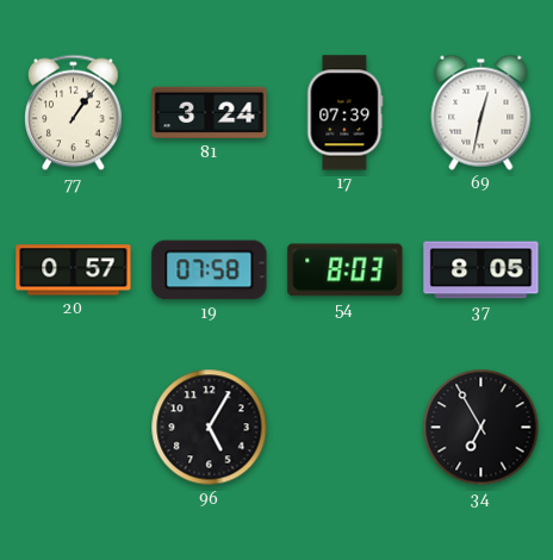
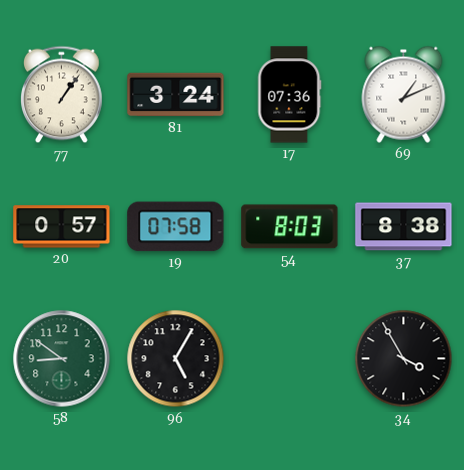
17: 07:39 -> 07:36 (290, 95)
69: 12:32 -> 1:11 (404, 94)
37: 8:05 -> 8:38 (404, 227)
58: none -> 8:51 (62, 359)
34: 6:55 -> 3:55 (404, 359)
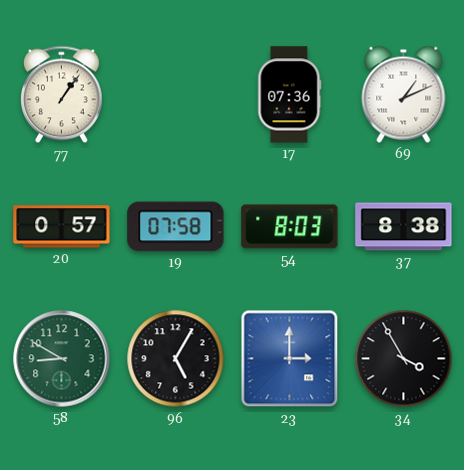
81: 3:24 -> none (176, 95)
58: 8:51 -> 8:50 (62, 359)
23: none -> 3:00 (290, 359)
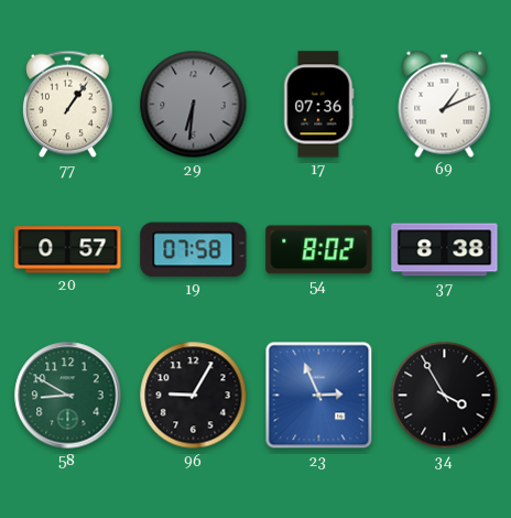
29: none -> 6:31 (194, 105)
54: 8:03 -> 8:02 (319, 250)
96: 5:05 -> 9:05 (194, 396)
23: 3:00 -> 2:56 (319, 396)
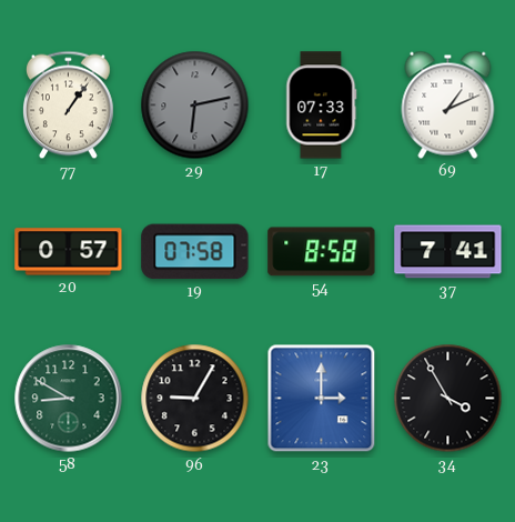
29: 6:31 -> 6:13 (195, 106)
17: 07:36 -> 07:33 (322, 106)
54: 8:02 -> 8:58 (322, 252)
37: 8:38 -> 7:41 (448, 252)
23: 2:56 -> 3:00 (322, 399)
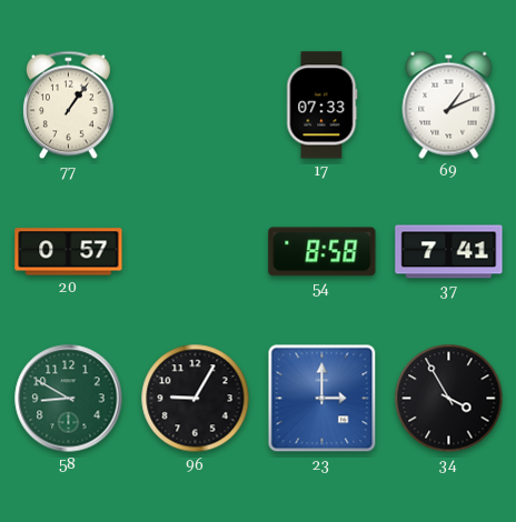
29: 6:13 -> none (195, 106)
19: 07:58 -> none (195, 252)
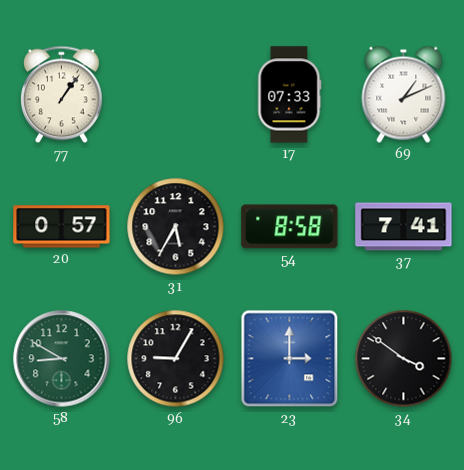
31: none -> 5:35 (176, 227)
34: 3:55 -> 3:51 (404, 359)
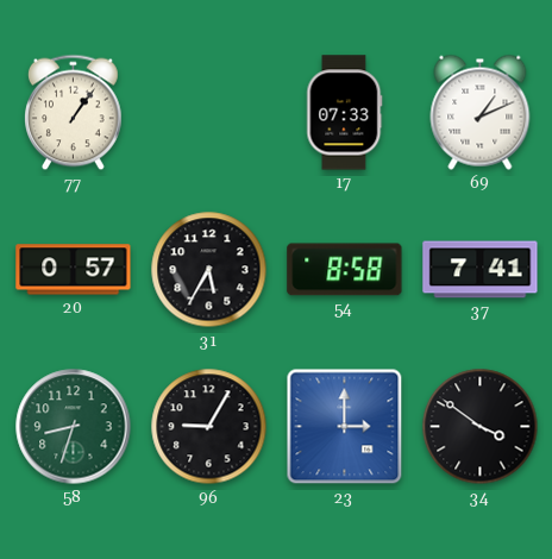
58: 8:50 -> 8:33 (74, 427)
